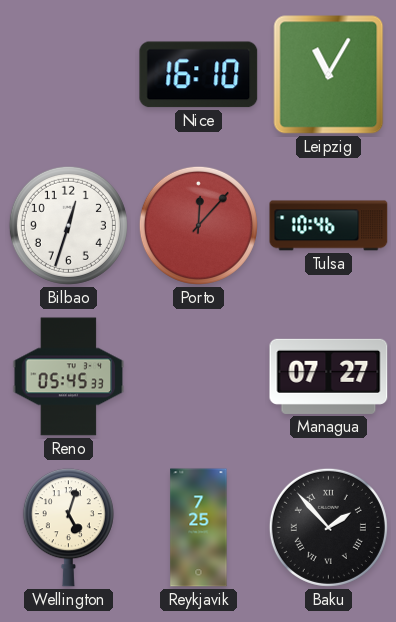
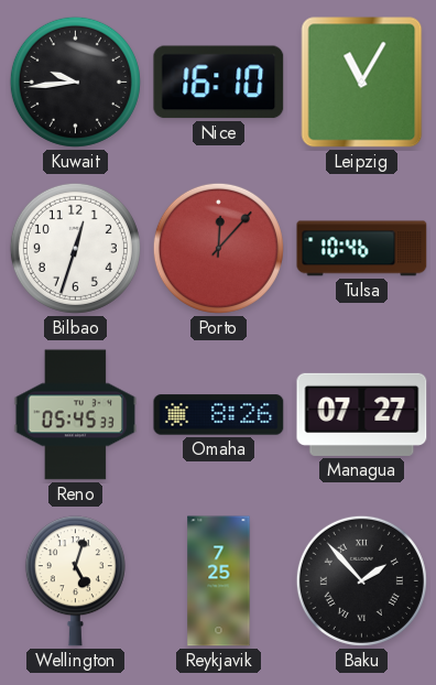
Kuwait: none -> 9:44 (75, 81)
Omaha: none -> 8:26 (219, 415)
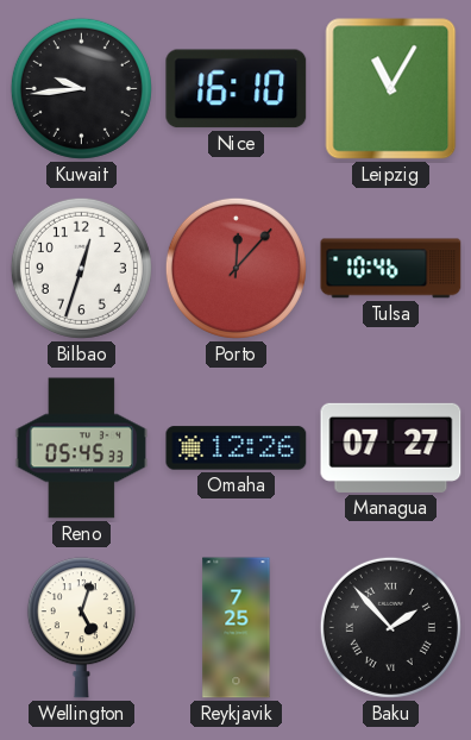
Omaha: 8:26 -> 12:26 (237, 449)
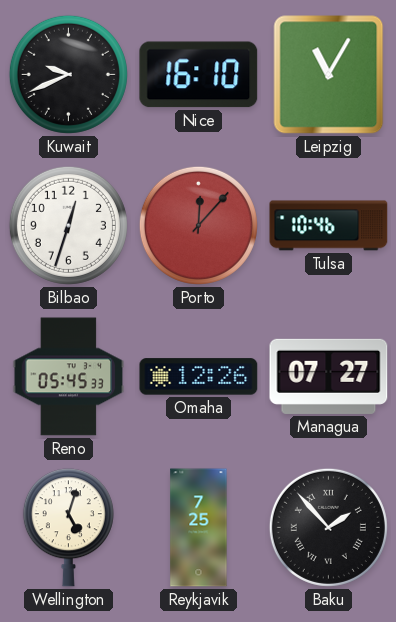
Kuwait: 9:44 -> 9:41 (68, 74)
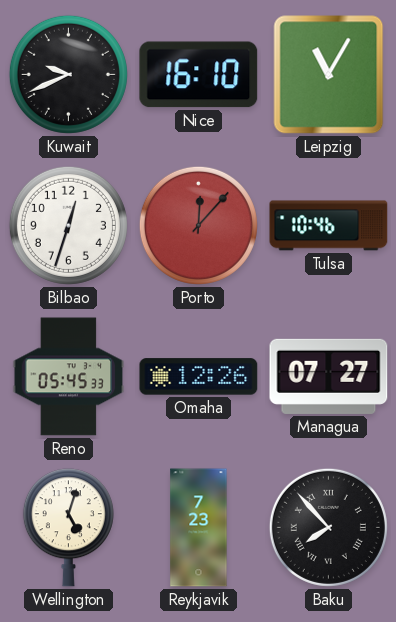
Reykjavik: 7:25 -> 7:23 (199, 528)
Baku: 1:53 -> 7:53 (328, 527)
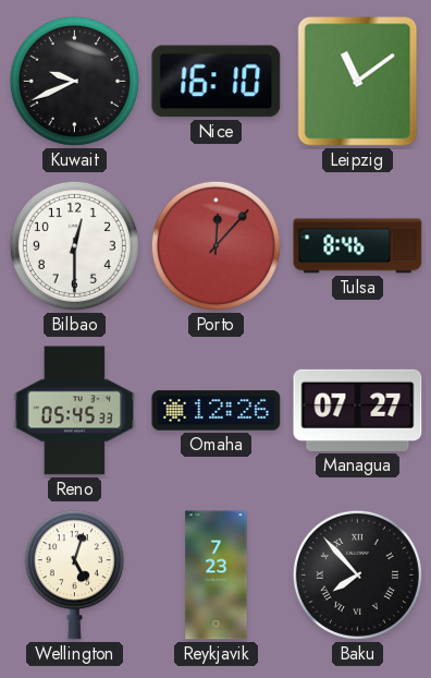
Leipzig: 11:05 -> 11:09 (358, 82)
Bilbao: 12:33 -> 12:30 (74, 245)
Tulsa: 10:46 -> 8:46 (358, 246)
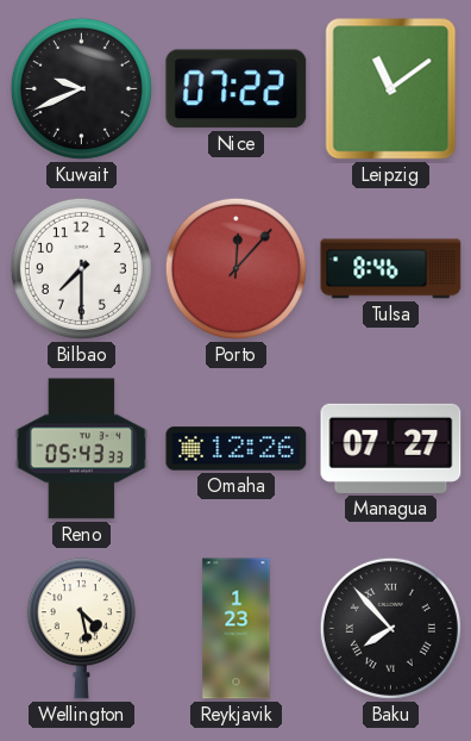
Nice: 16:10 -> 07:22 (237, 89)
Bilbao: 12:30 -> 7:30 (81, 268)
Reno: 05:45 -> 05:43 (82, 449)
Wellington: 5:03 -> 4:28 (81, 629)
Reykjavik: 7:23 -> 1:23 (237, 629)
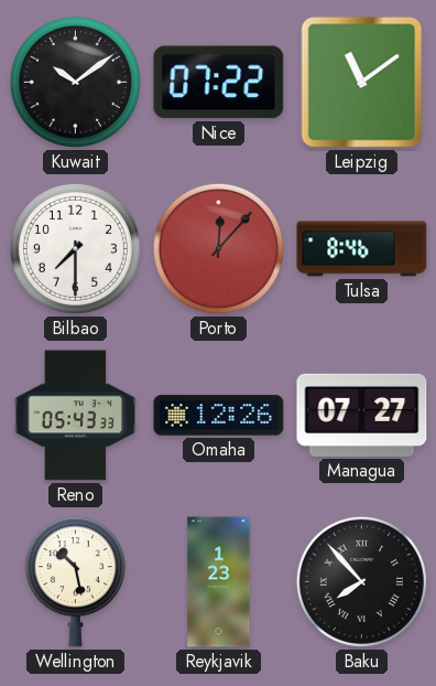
Kuwait: 9:41 -> 10:09 (75, 82)
Wellington: 4:28 -> 10:28 (75, 582)
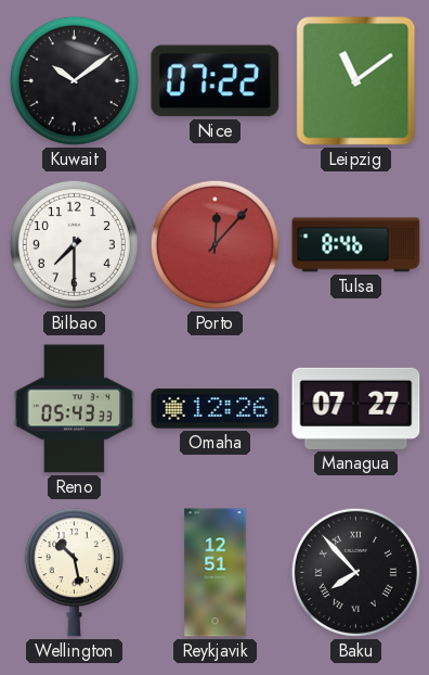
Reykjavik: 1:23 -> 12:51 (216, 573)
